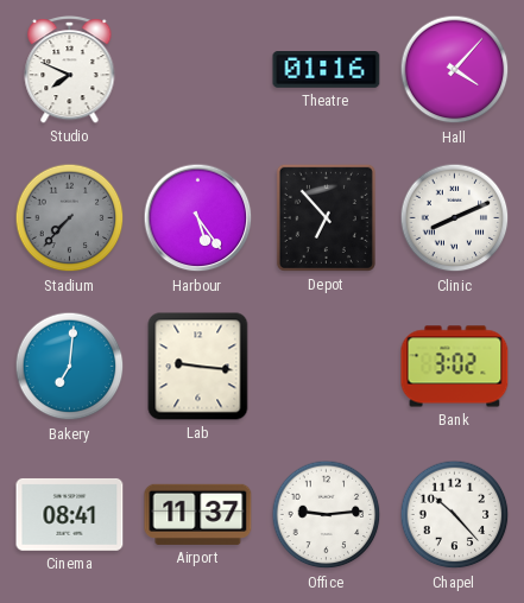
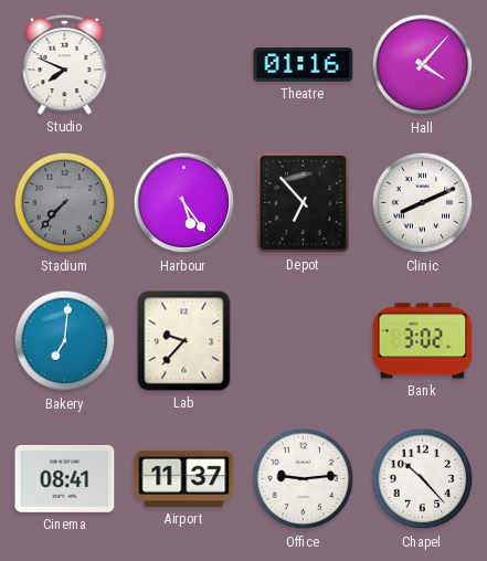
Lab: 9:16 -> 9:37 (184, 341)
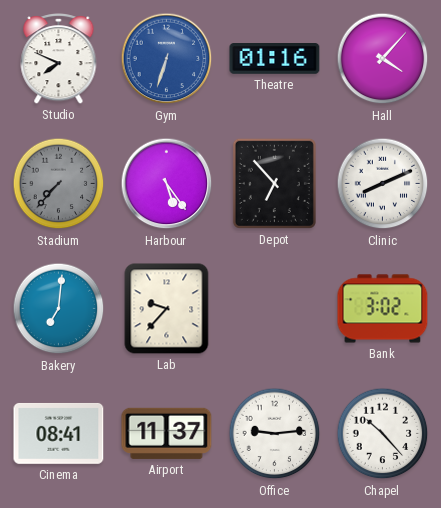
Gym: none -> 6:33 (167, 59)
